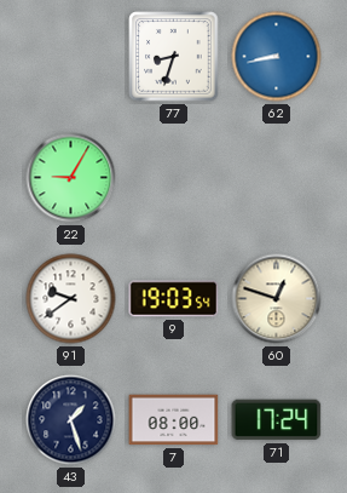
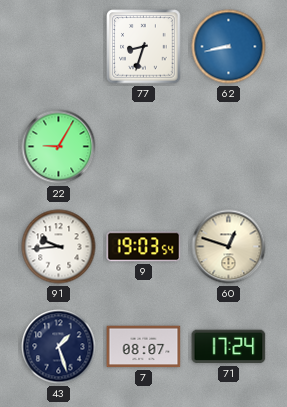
91: 9:39 -> 9:44 (59, 247)
7: 08:00 -> 08:07 (144, 347)
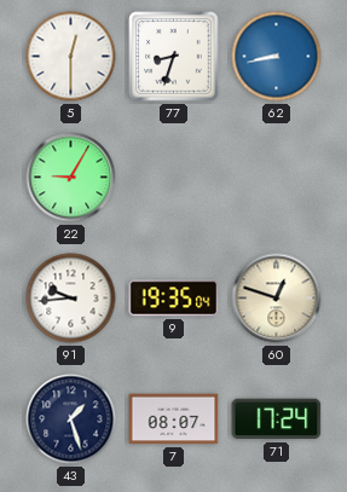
5: none -> 12:30 (71, 57)
9: 19:03 -> 19:35 (174, 299)
